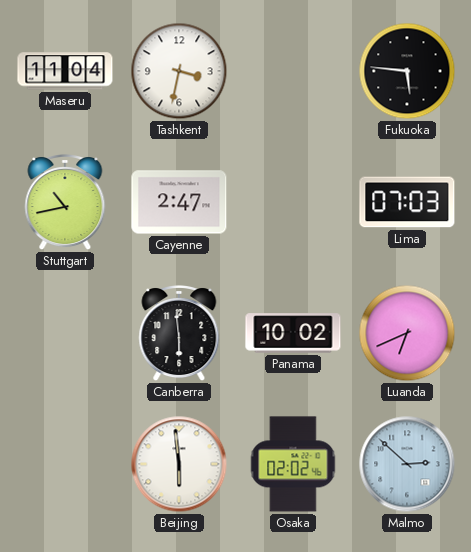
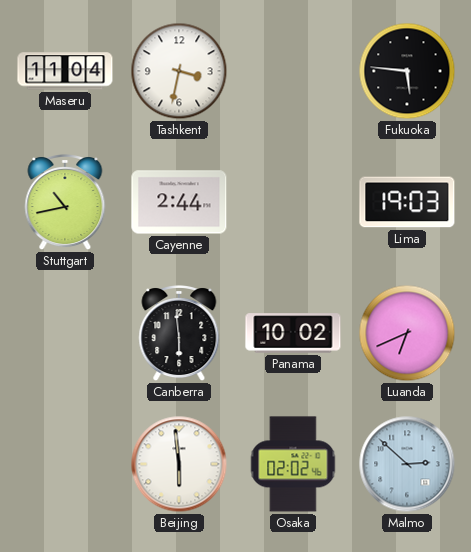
Cayenne: 2:47 -> 2:44 (179, 202)
Lima: 07:03 -> 19:03 (407, 202)
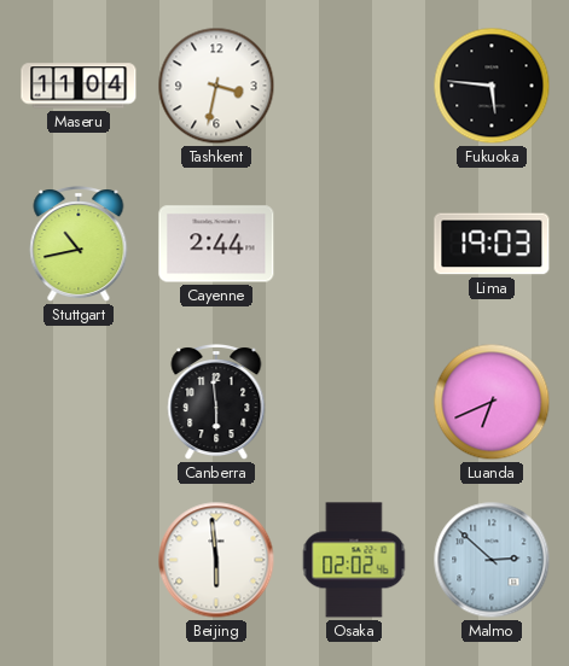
Panama: 10:02 -> none (293, 333)
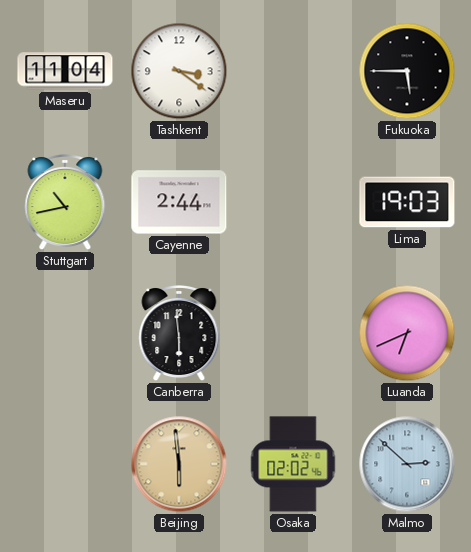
Tashkent: 3:32 -> 3:21 (179, 71)
Fukuoka: 5:46 -> 5:45 (407, 71)
Beijing dial: white -> champagne (179, 464)
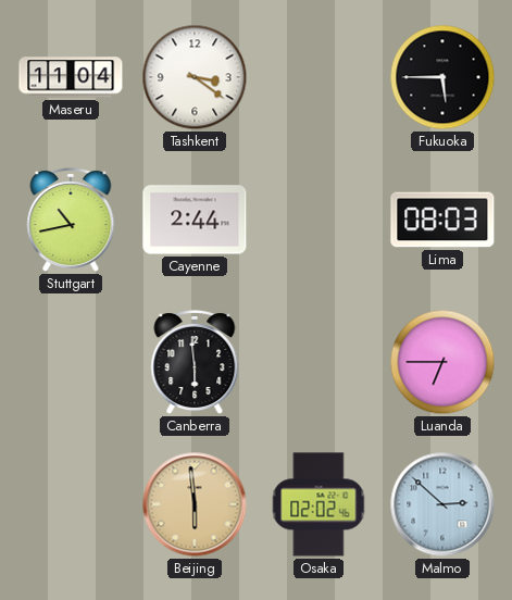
Lima: 19:03 -> 08:03 (442, 220)
Luanda: 6:41 -> 6:45 (442, 362)
